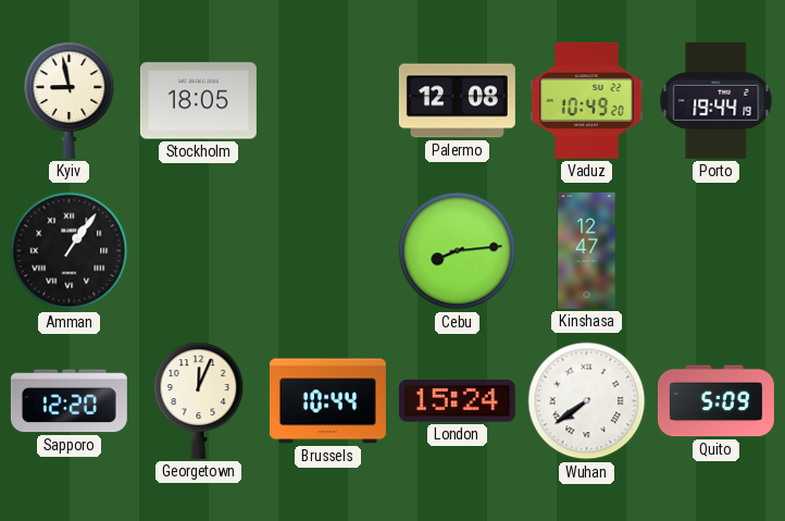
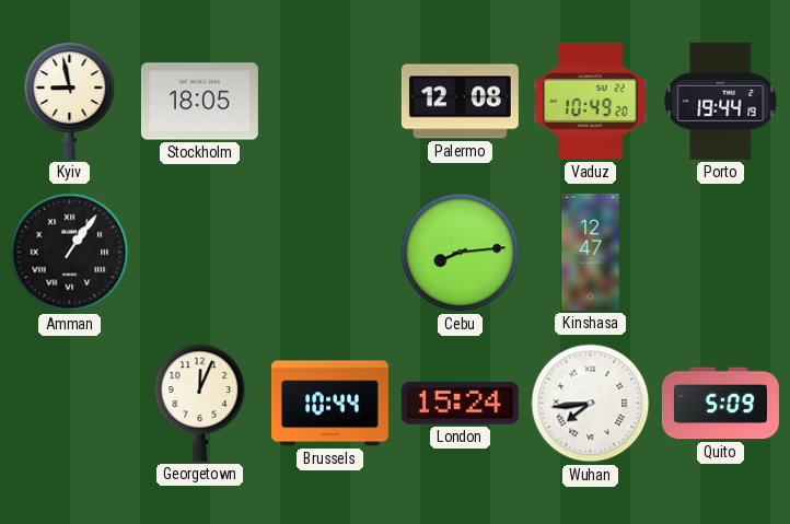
Sapporo: 12:20 -> none (68, 401)
Wuhan: 7:39 -> 7:44 (591, 404)
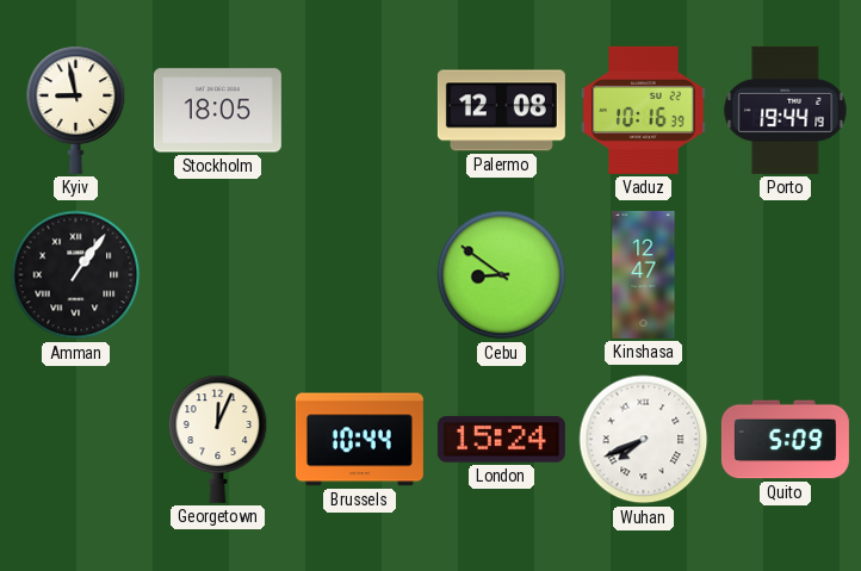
Vaduz: 10:49 -> 10:16 (644, 110)
Cebu: 8:14 -> 8:51 (502, 275)
Wuhan: 7:44 -> 7:41 (644, 440)
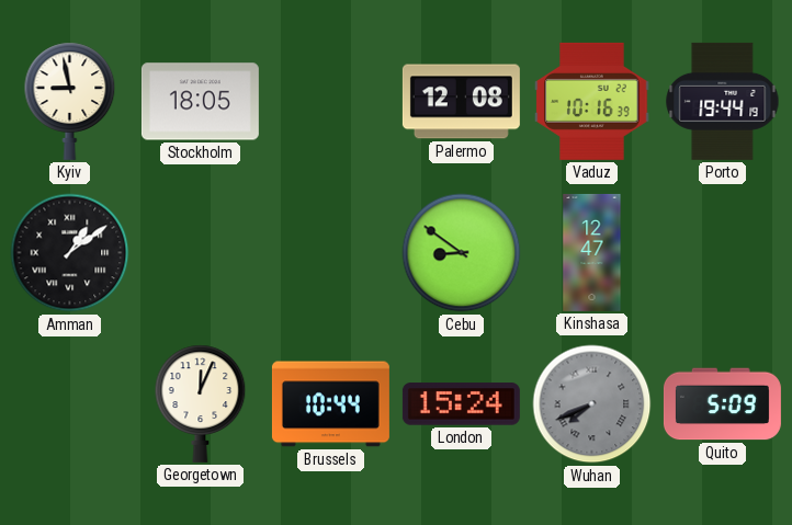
Amman: 1:06 -> 1:09 (70, 253)
Wuhan dial: white -> grey (592, 404)
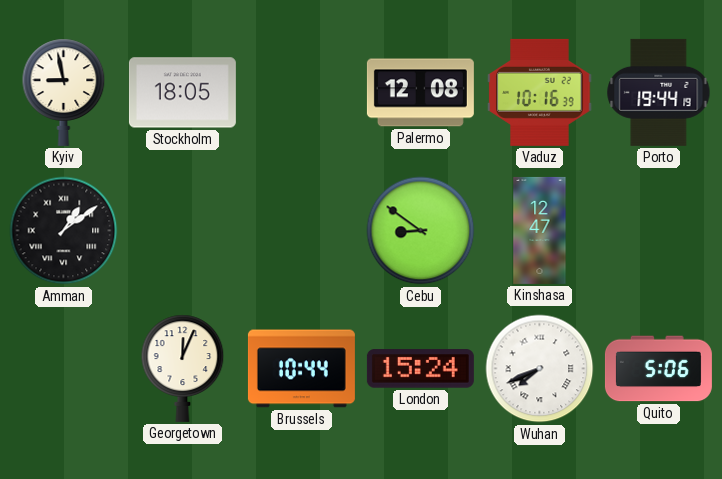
Wuhan dial: grey -> white (540, 369)
Quito: 5:09 -> 5:06 (658, 369)
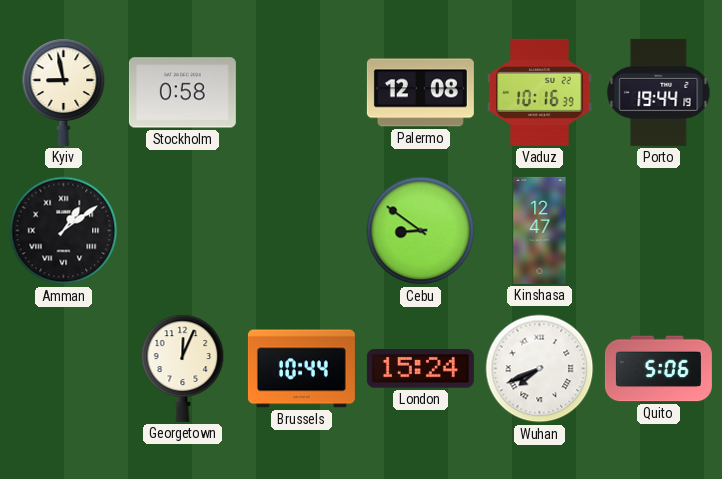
Stockholm: 18:05 -> 0:58 (182, 93)
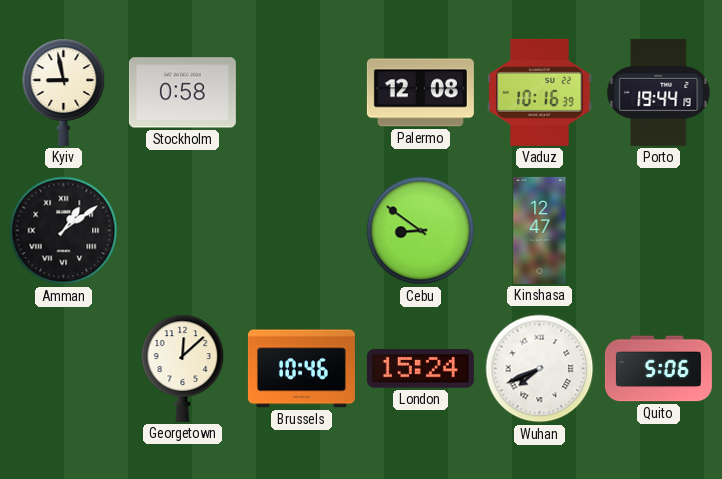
Georgetown: 12:04 -> 12:08 (183, 368)
Brussels: 10:44 -> 10:46 (301, 369)
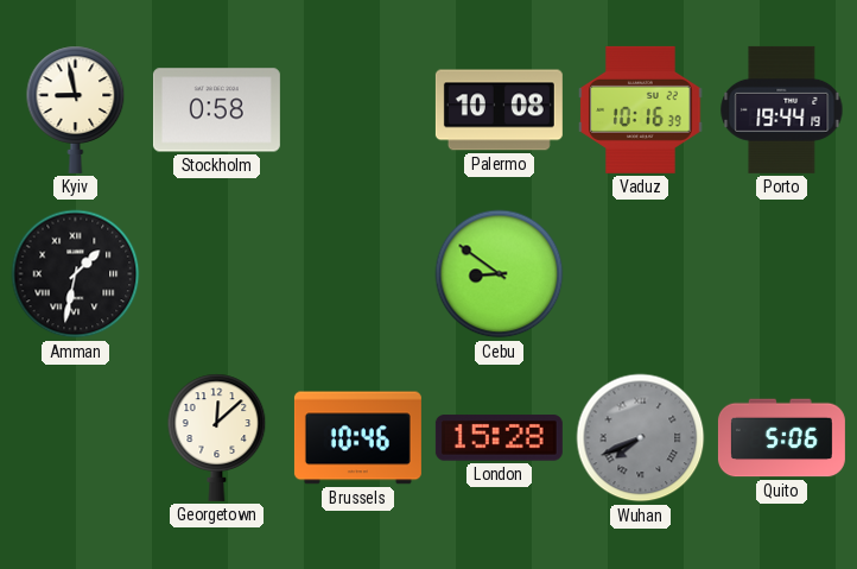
Palermo: 12:08 -> 10:08 (499, 110)
Amman: 1:09 -> 1:32 (76, 274)
Kinshasa: 12:47 -> none (540, 230)
London: 15:24 -> 15:28 (499, 438)
Wuhan dial: white -> grey (641, 438)
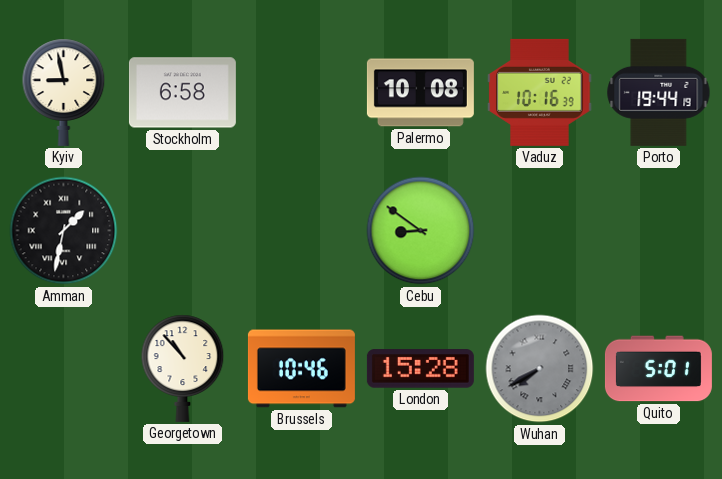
Stockholm: 0:58 -> 6:58 (182, 93)
Georgetown: 12:08 -> 10:53 (183, 368)
Wuhan: 7:41 -> 7:40 (540, 369)
Quito: 5:06 -> 5:01 (658, 369)
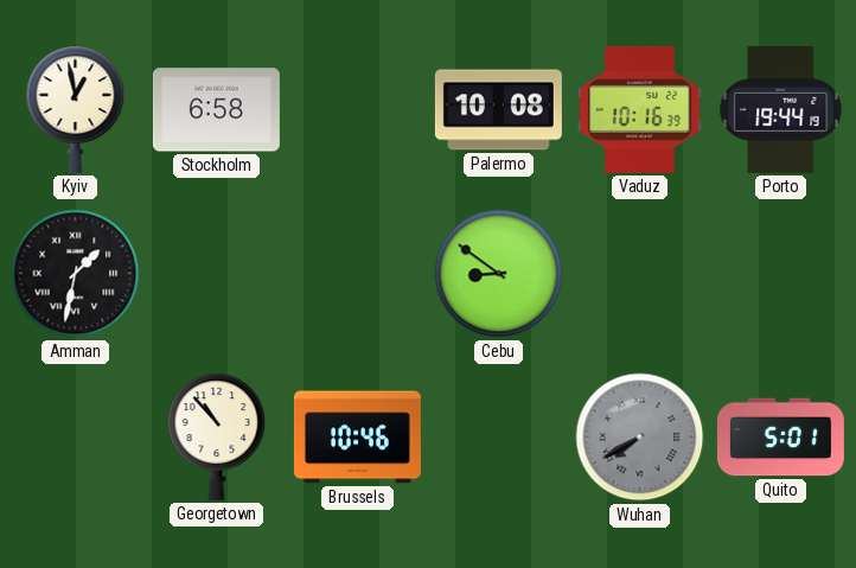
Kyiv: 8:58 -> 12:58 (76, 109)
London: 15:28 -> none (420, 369)
